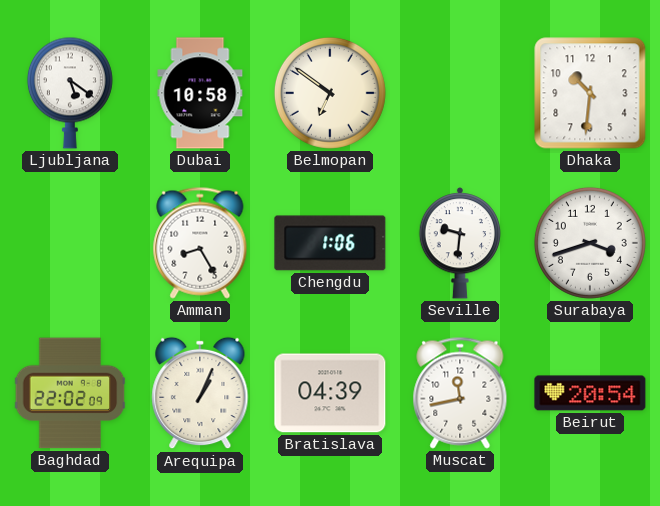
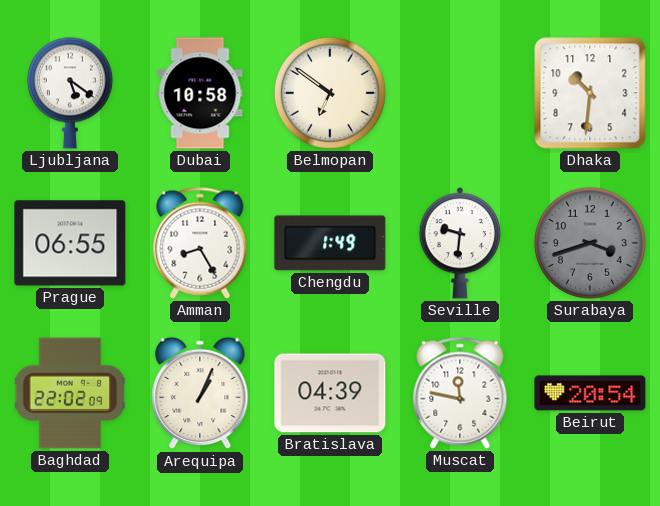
Prague: none -> 06:55 (70, 243)
Chengdu: 1:06 -> 1:49 (330, 243)
Surabaya dial: white -> grey (590, 243)
Muscat: 11:43 -> 11:47 (460, 393)
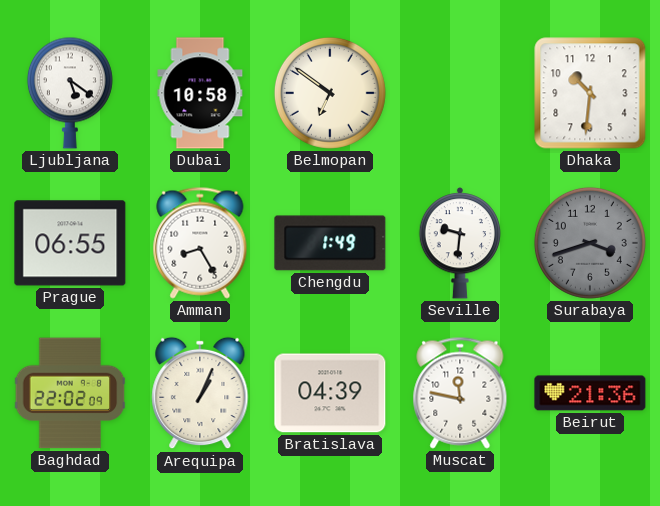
Beirut: 20:54 -> 21:36 (590, 393)
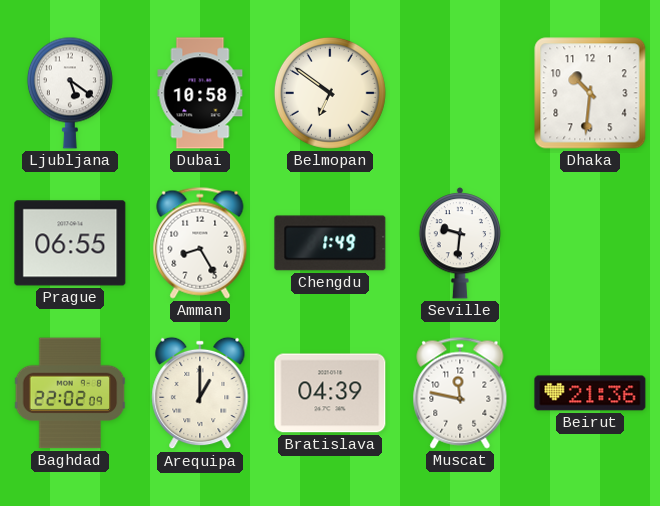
Surabaya: 3:42 -> none (590, 243)
Arequipa: 1:04 -> 1:00 (200, 393)
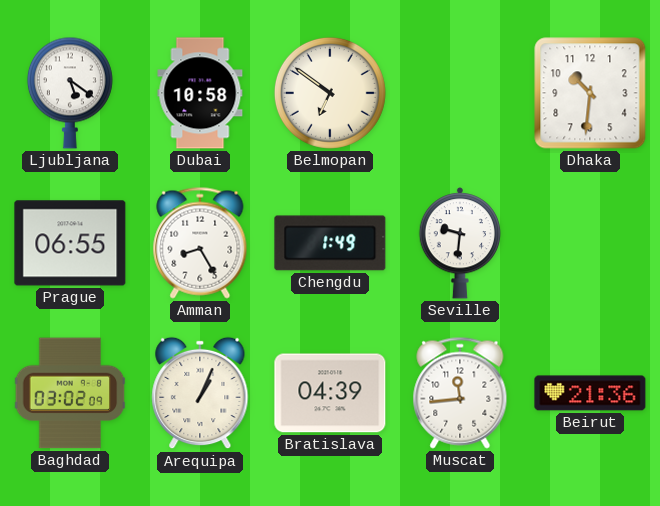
Baghdad: 22:02 -> 03:02 (70, 393)
Arequipa: 1:00 -> 1:04 (200, 393)
Muscat: 11:47 -> 11:44 (460, 393)
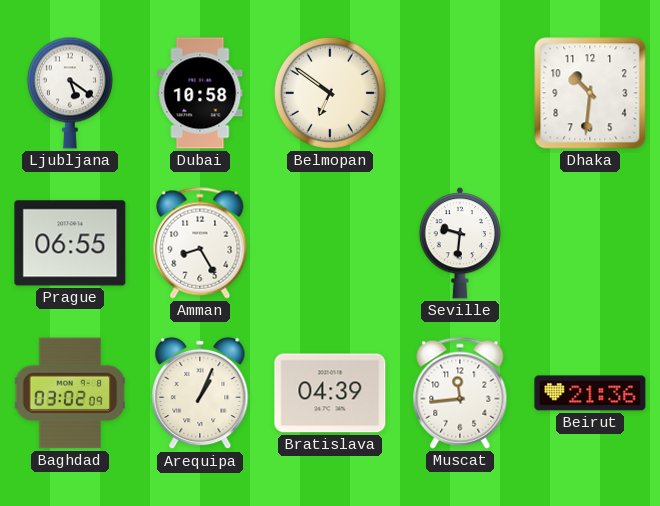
Chengdu: 1:49 -> none (330, 243)
